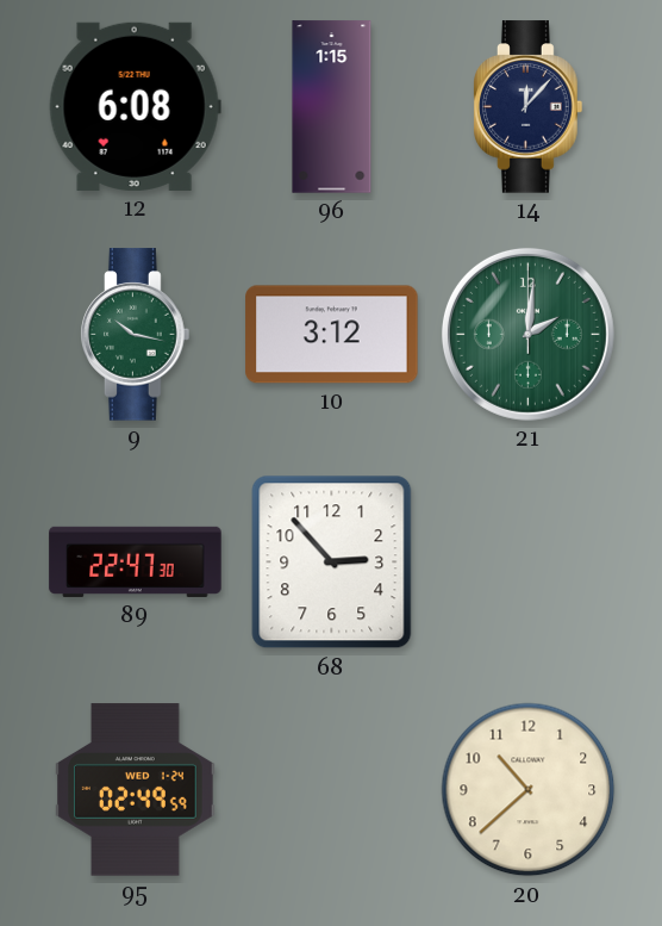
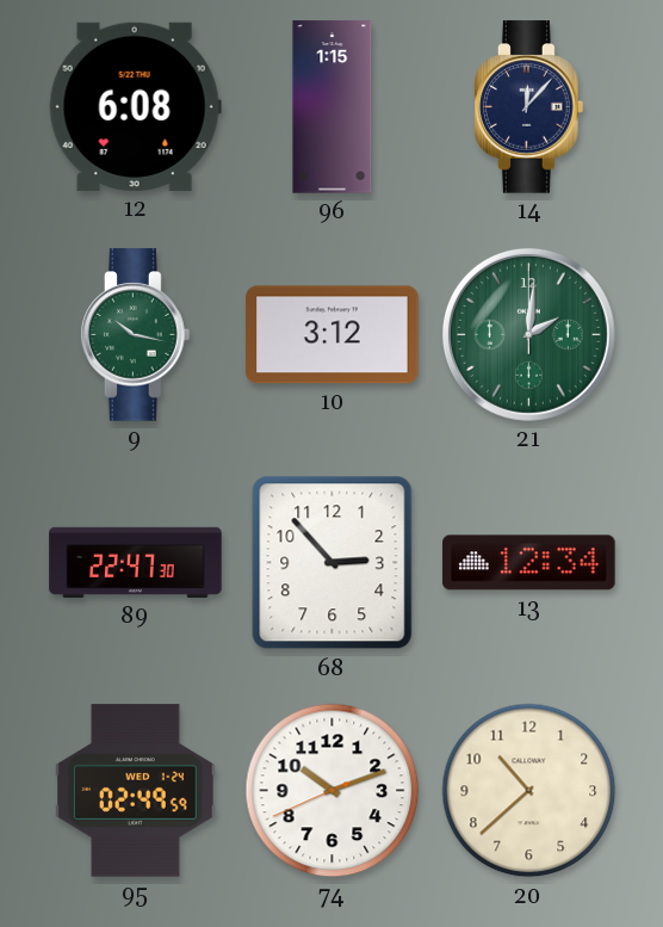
13: none -> 12:34 (529, 563)
74: none -> 10:11 (333, 791)
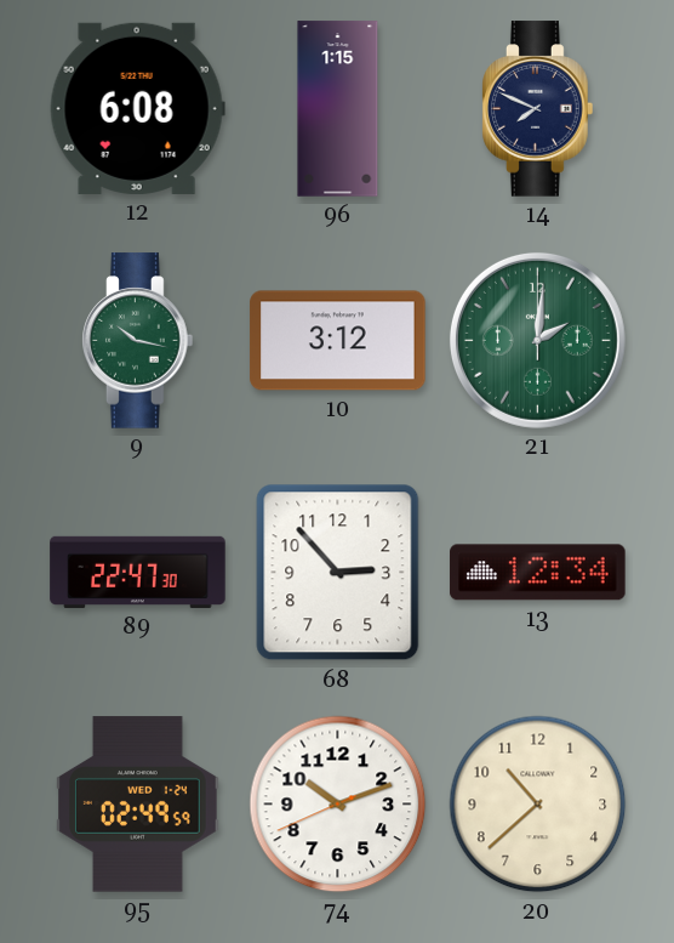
14: 12:07 -> 7:49 (538, 109)
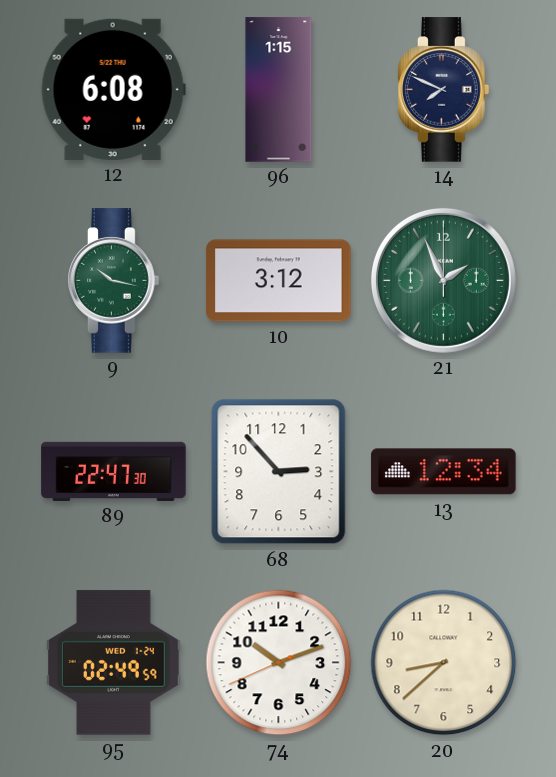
21: 2:01 -> 1:56 (443, 280)
20: 10:38 -> 8:38 (444, 663)
